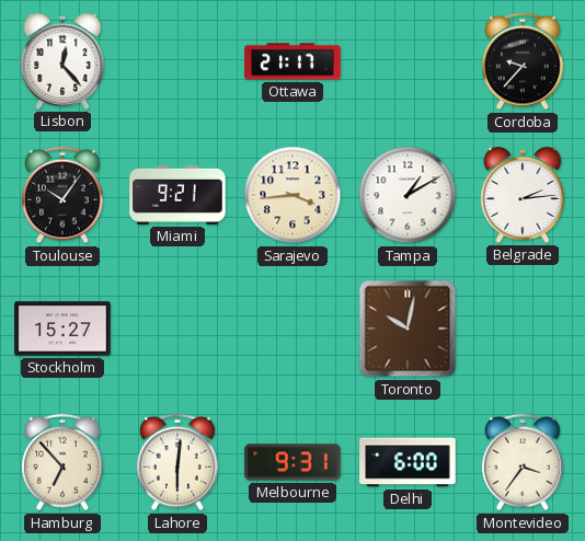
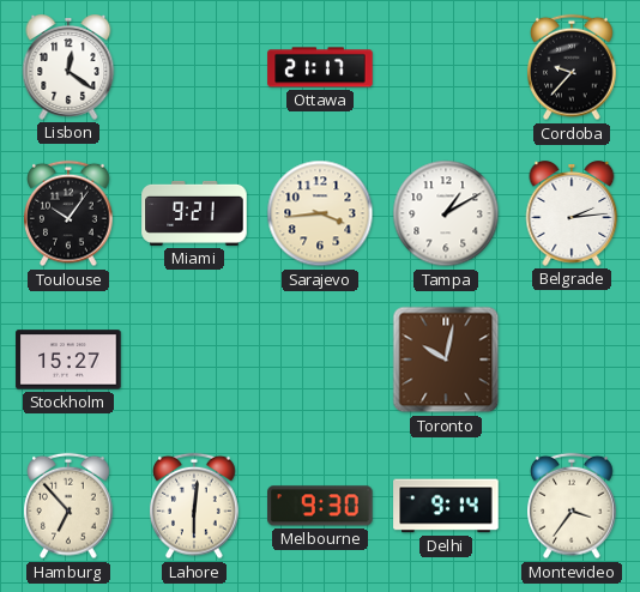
Lisbon: 12:23 -> 12:21 (68, 68)
Melbourne: 9:31 -> 9:30 (320, 506)
Delhi: 6:00 -> 9:14 (446, 506)
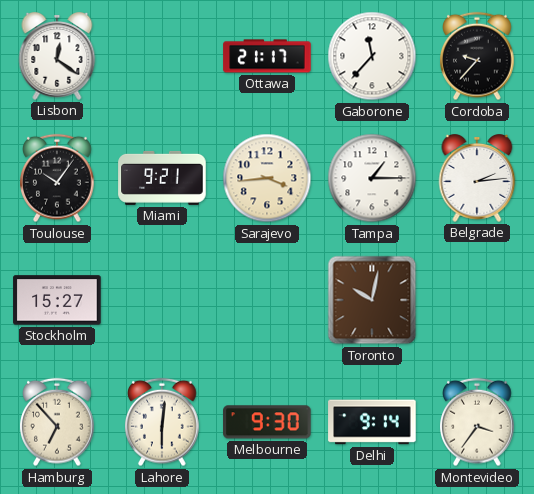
Gaborone: none -> 11:37 (372, 56)
Tampa: 1:10 -> 1:15 (372, 178)
